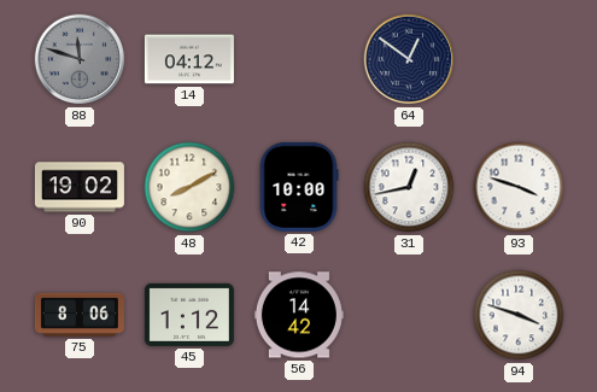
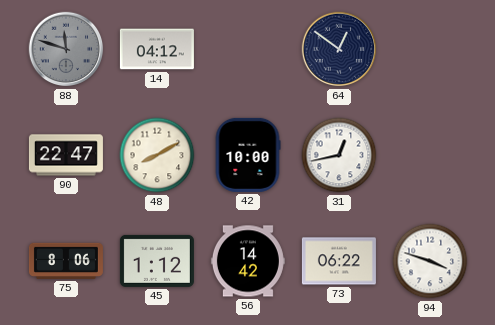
90: 19:02 -> 22:47 (66, 155)
93: 3:48 -> none (519, 187)
73: none -> 06:22 (339, 261)
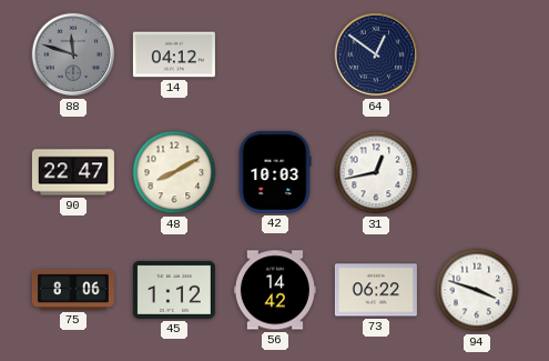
42: 10:00 -> 10:03 (275, 172)
